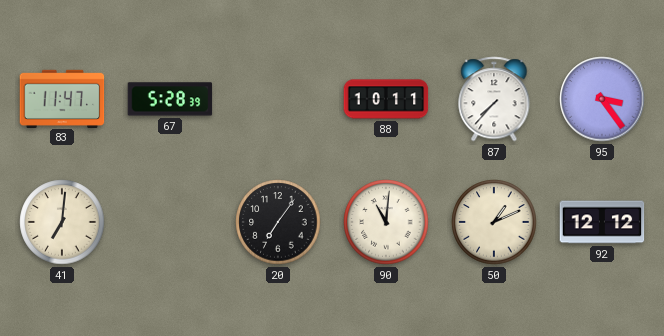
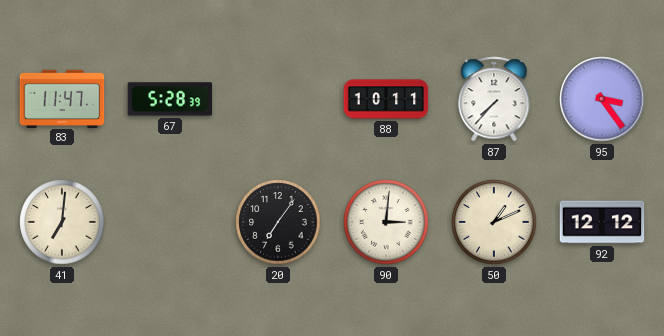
90: 11:01 -> 3:01 (386, 222)
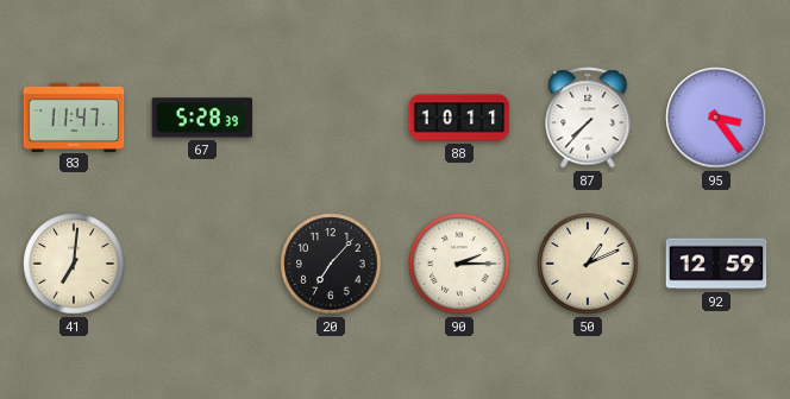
20: 7:06 -> 7:07 (331, 264)
90: 3:01 -> 2:15 (459, 264)
92: 12:12 -> 12:59 (716, 264)
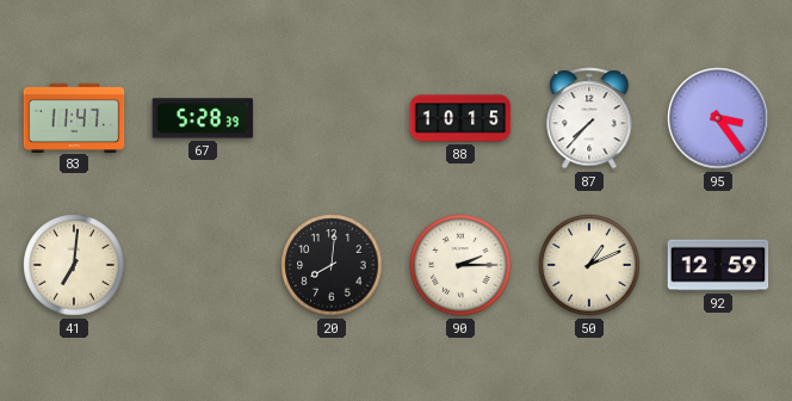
88: 10:11 -> 10:15 (460, 118)
20: 7:07 -> 8:01 (332, 265)
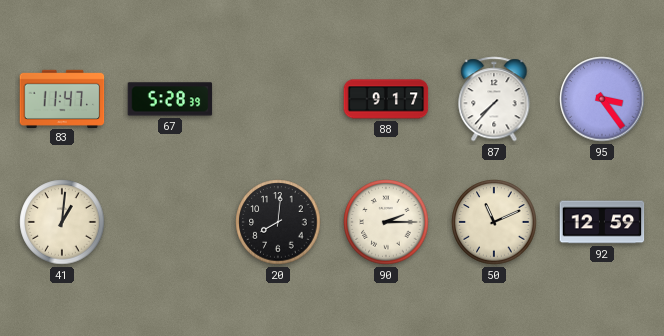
88: 10:15 -> 9:17 (386, 99)
41: 7:01 -> 1:01 (62, 222)
50: 1:11 -> 11:11 (494, 222)
